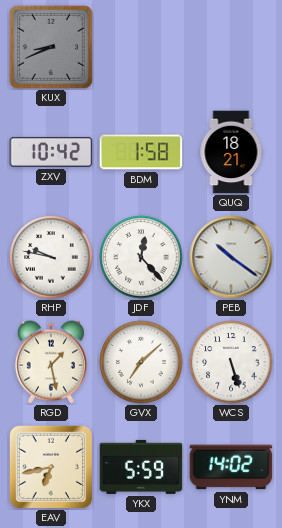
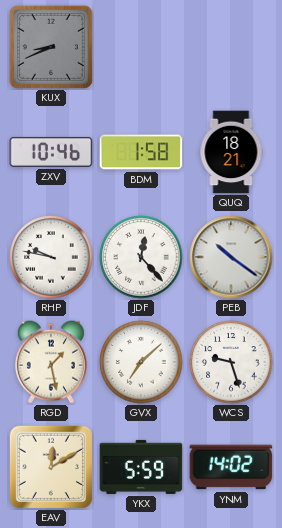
ZXV: 10:42 -> 10:46 (51, 152)
WCS: 5:27 -> 9:27 (231, 362)
EAV: 6:43 -> 12:10 (50, 466)
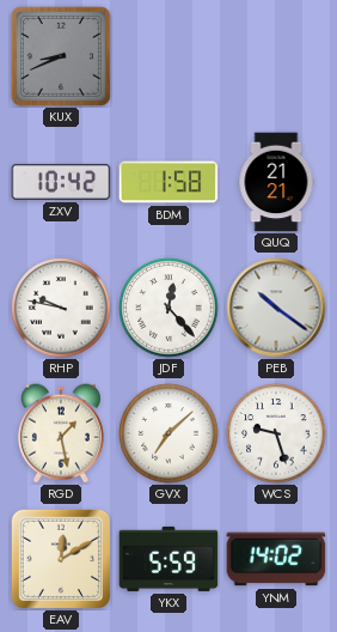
ZXV: 10:46 -> 10:42 (61, 182)
QUQ: 18:21 -> 21:21 (276, 182)
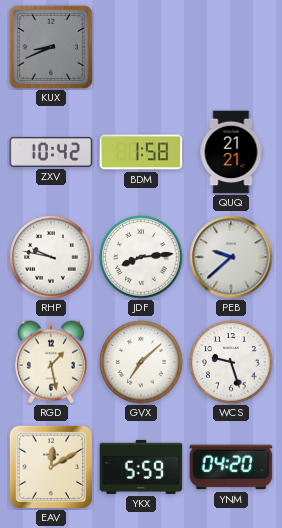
JDF: 12:23 -> 8:14 (141, 257)
PEB: 10:21 -> 9:38 (231, 257)
YNM: 14:02 -> 04:20 (231, 467)
